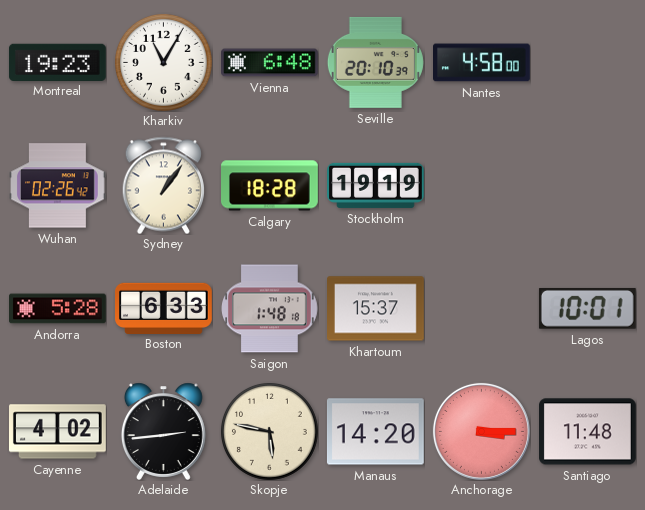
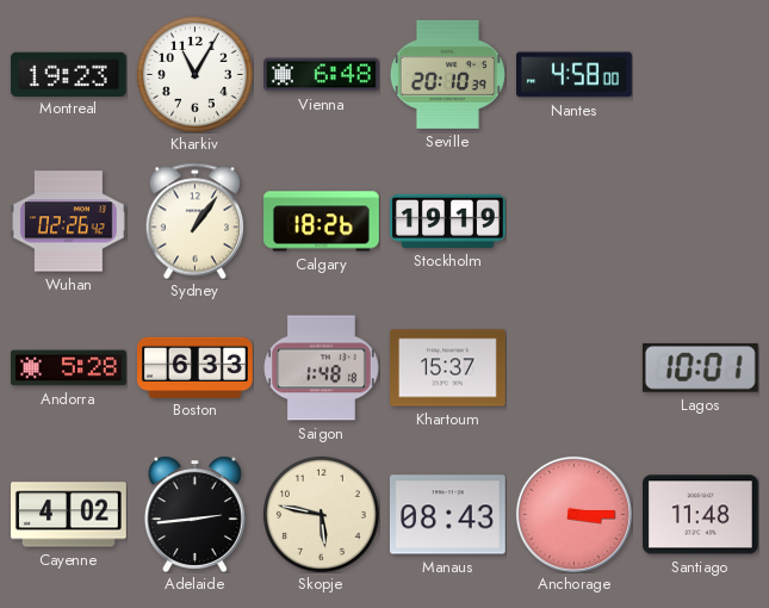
Calgary: 18:28 -> 18:26 (322, 222)
Manaus: 14:20 -> 08:43 (447, 515)
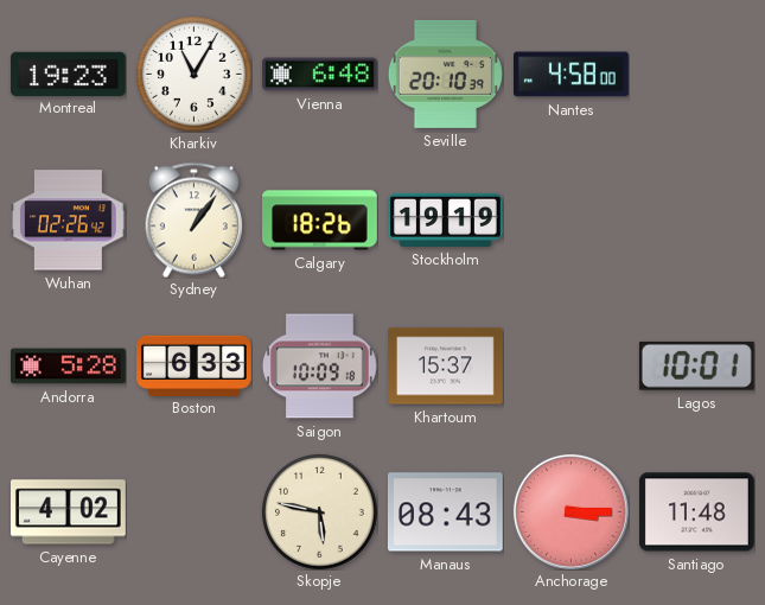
Saigon: 1:48 -> 10:09 (320, 367)
Adelaide: 2:44 -> none (194, 514)
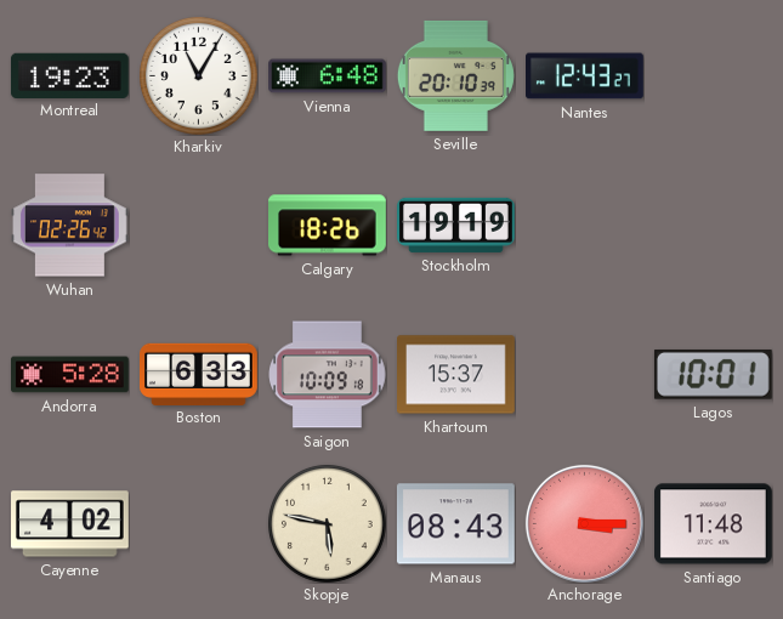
Nantes: 4:58 -> 12:43 (585, 76)
Sydney: 1:06 -> none (193, 219)
